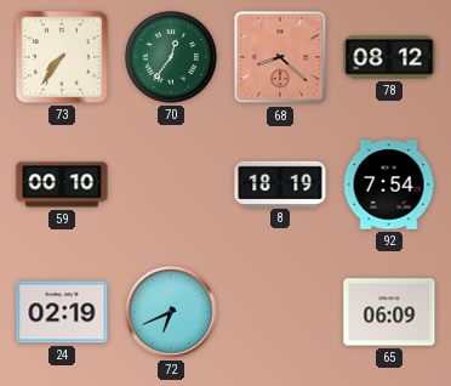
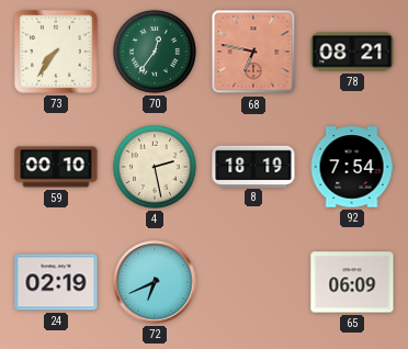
68: 8:22 -> 6:47 (253, 52)
78: 08:12 -> 08:21 (352, 52)
4: none -> 2:28 (155, 167)
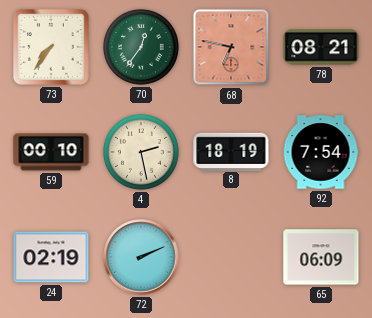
72: 6:41 -> 2:11 (141, 257)
